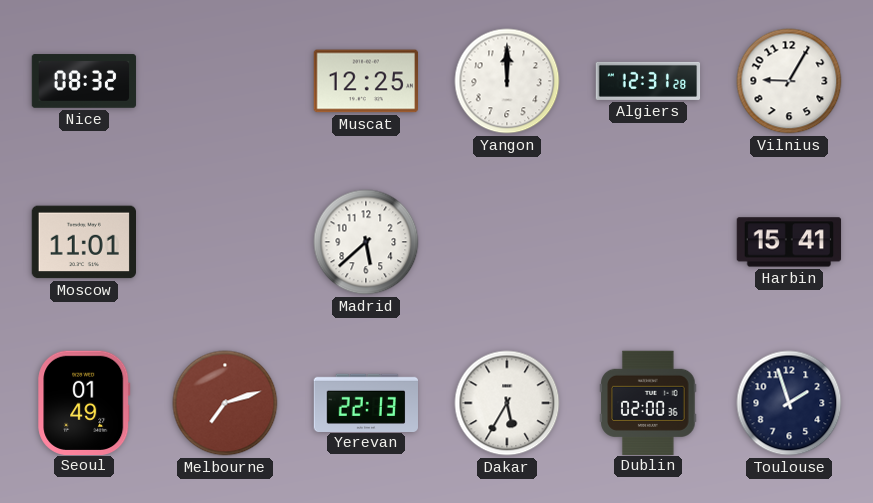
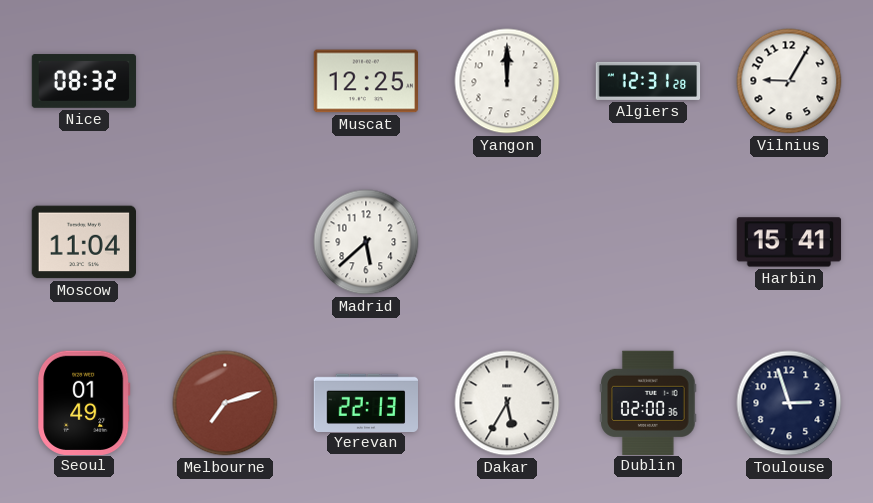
Moscow: 11:01 -> 11:04 (83, 242)
Toulouse: 1:57 -> 2:57 (789, 403)
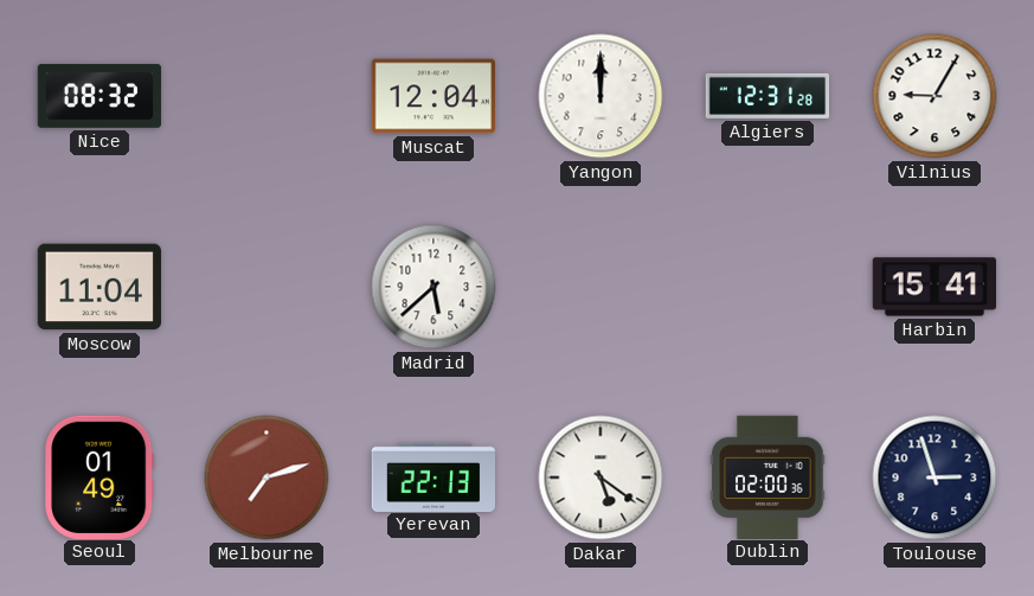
Muscat: 12:25 -> 12:04 (432, 96)
Dakar: 5:35 -> 5:21 (601, 478)
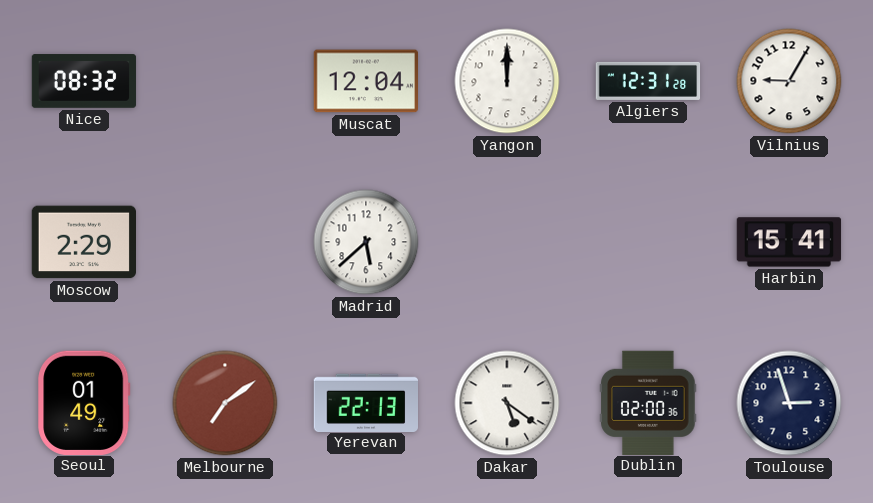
Moscow: 11:04 -> 2:29 (83, 242)
Melbourne: 7:12 -> 7:09 (225, 403)
